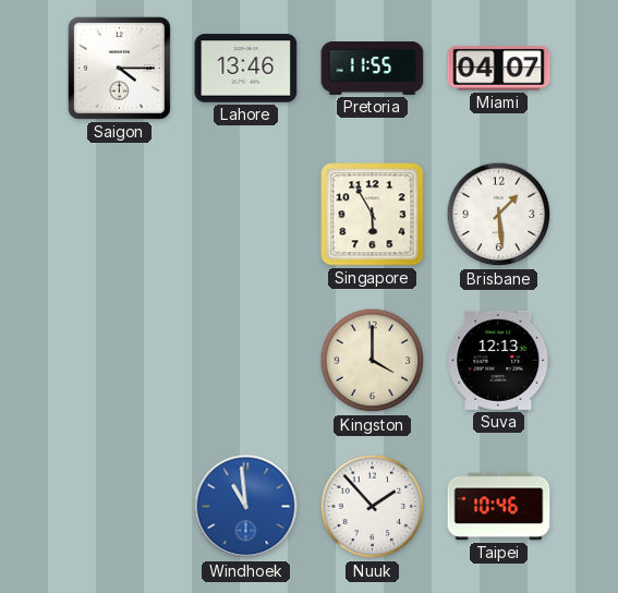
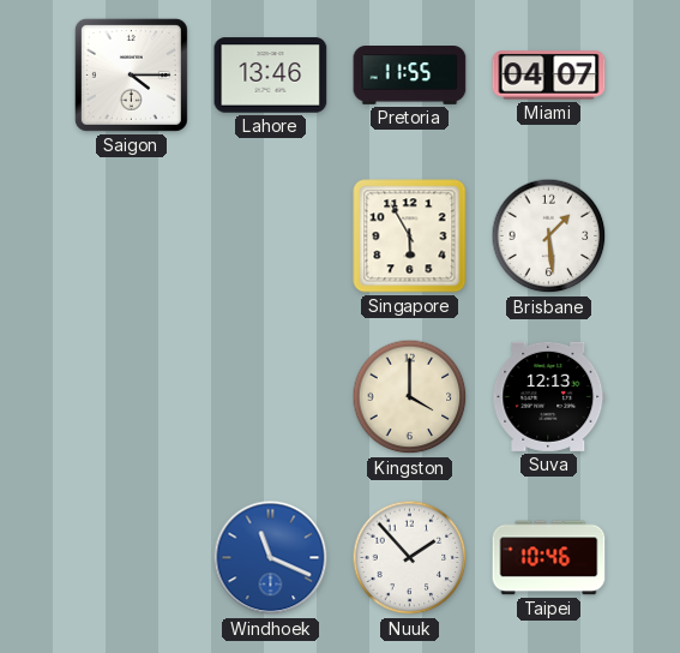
Windhoek: 10:59 -> 11:19 (271, 558)
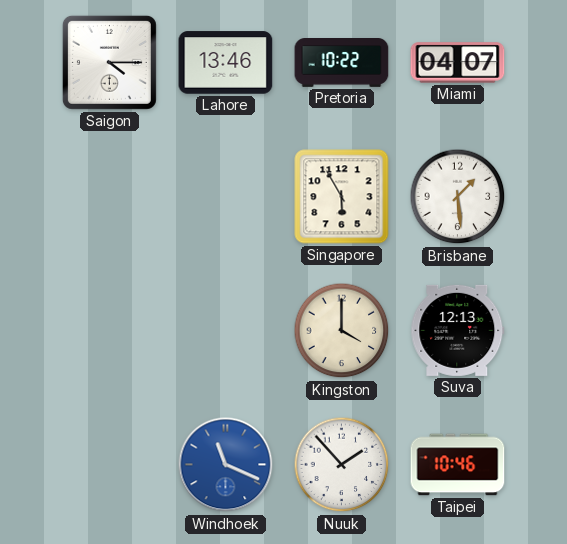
Pretoria: 11:55 -> 10:22 (342, 63)
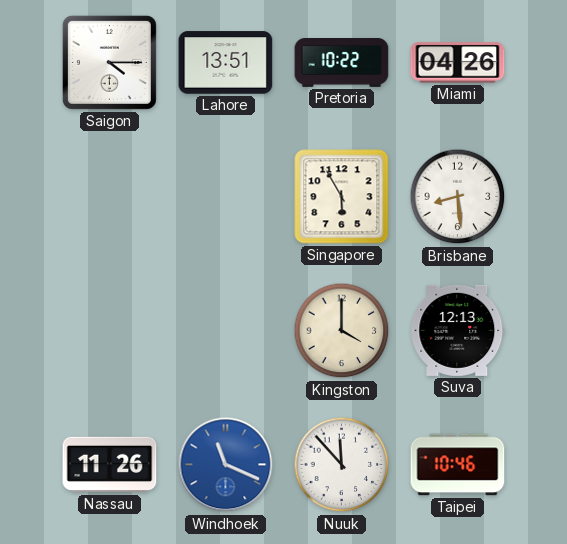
Lahore: 13:46 -> 13:51 (226, 63)
Miami: 04:07 -> 04:26 (458, 63)
Brisbane: 1:29 -> 8:29 (458, 197)
Nassau: none -> 11:26 (110, 465)
Nuuk: 1:53 -> 11:53 (342, 465)
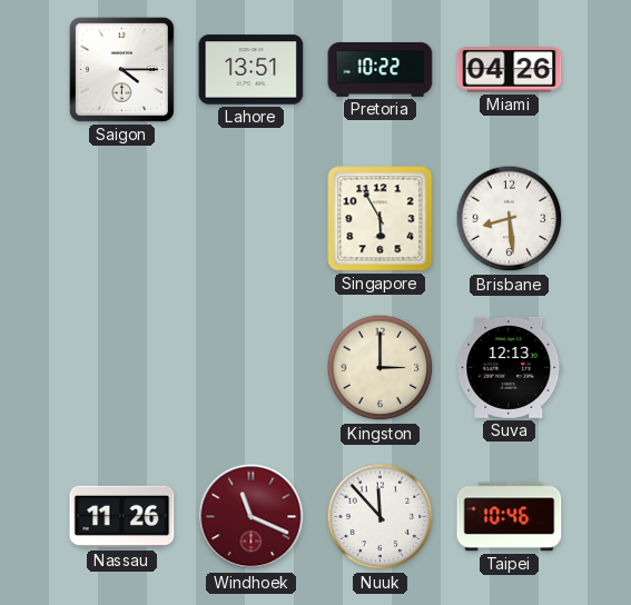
Kingston: 4:00 -> 3:00 (381, 368)
Windhoek dial: blue -> burgundy (252, 517)
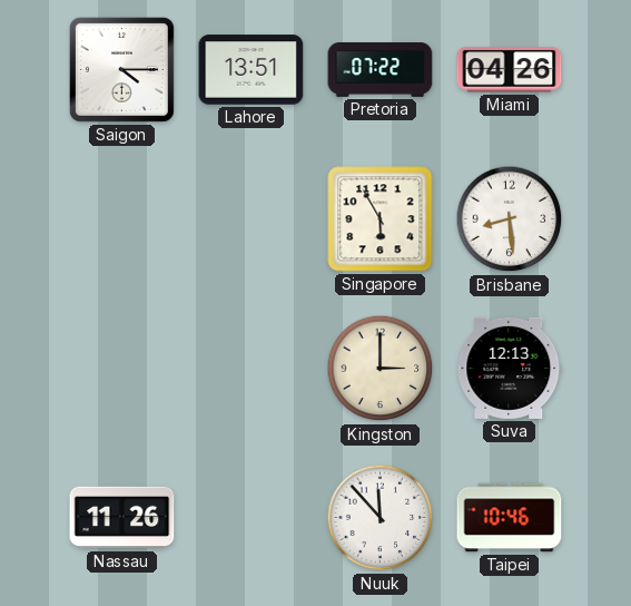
Pretoria: 10:22 -> 07:22 (381, 70)
Windhoek: 11:19 -> none (252, 517)
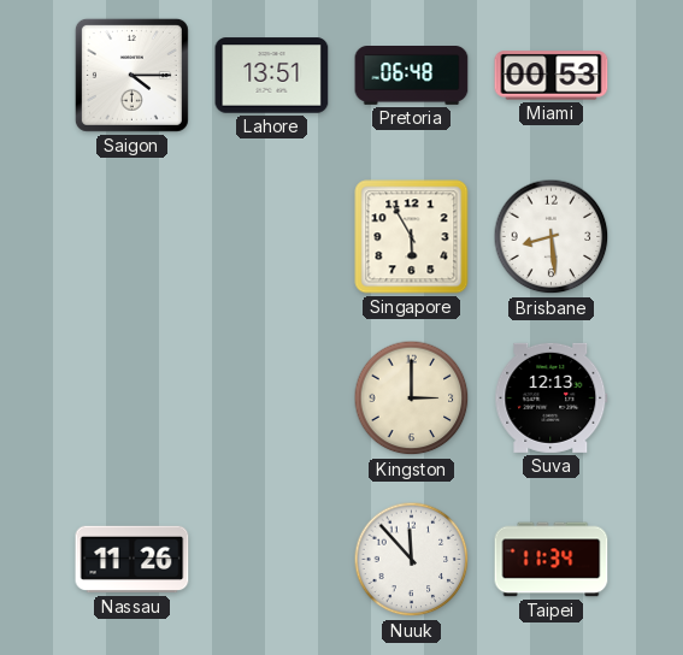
Pretoria: 07:22 -> 06:48 (412, 76)
Miami: 04:26 -> 00:53 (552, 76)
Taipei: 10:46 -> 11:34 (552, 560)
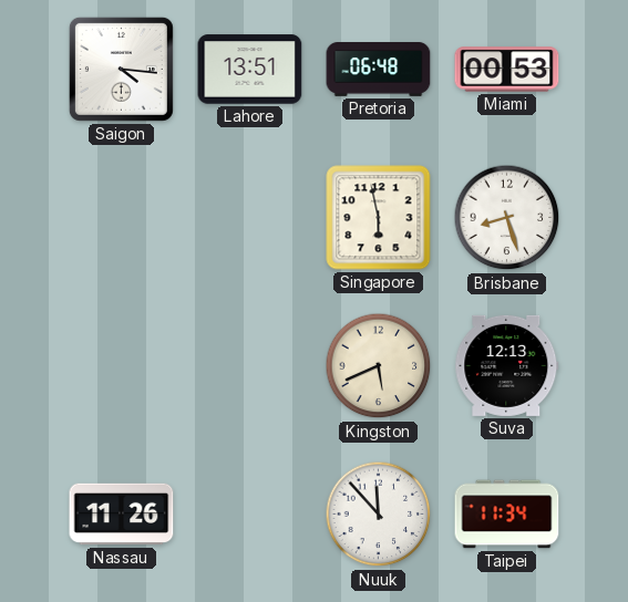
Saigon: 4:15 -> 4:16 (121, 69)
Singapore: 5:55 -> 5:58 (379, 218)
Brisbane: 8:29 -> 8:27 (507, 218)
Kingston: 3:00 -> 5:41 (379, 366)
